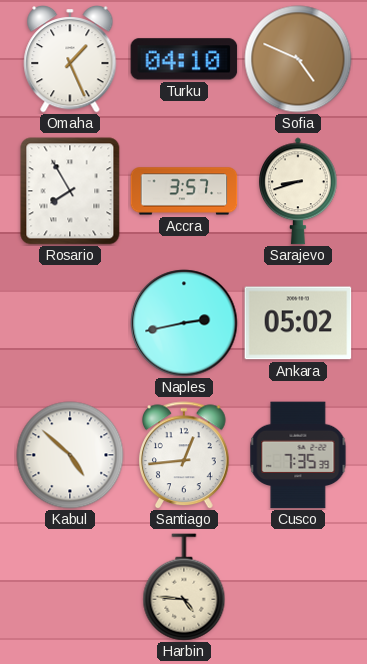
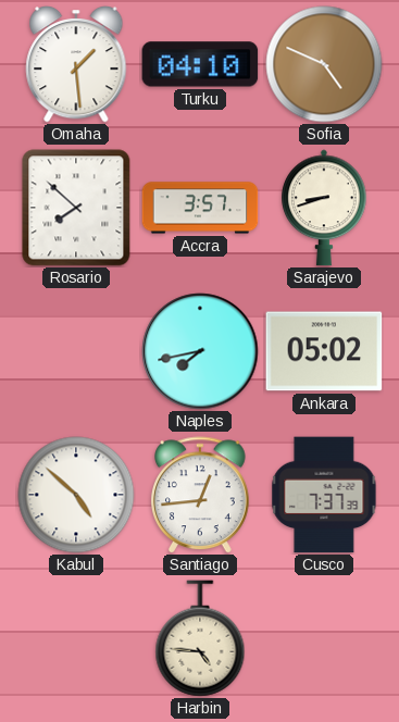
Omaha: 1:26 -> 1:29 (76, 65)
Rosario: 7:55 -> 7:52 (76, 208)
Naples: 2:43 -> 7:43 (200, 351)
Cusco: 7:35 -> 7:37 (324, 495)
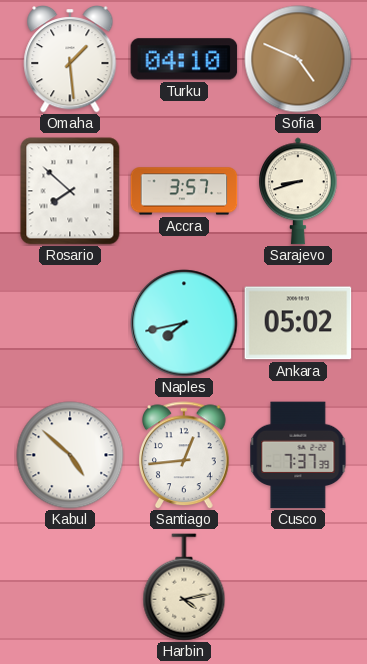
Harbin: 4:46 -> 4:13 (184, 587)
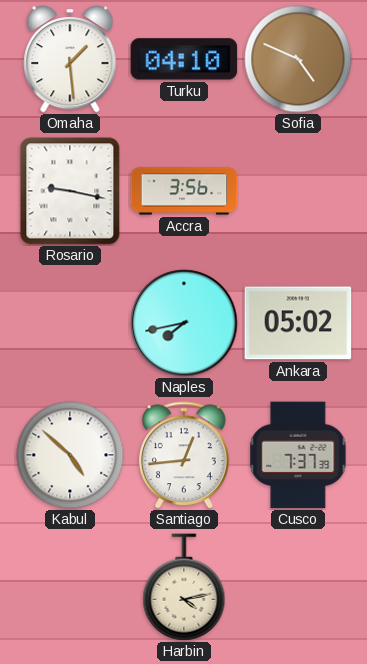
Rosario: 7:52 -> 9:17 (70, 191)
Accra: 3:57 -> 3:56 (184, 191)
Sarajevo: 8:42 -> none (299, 191)
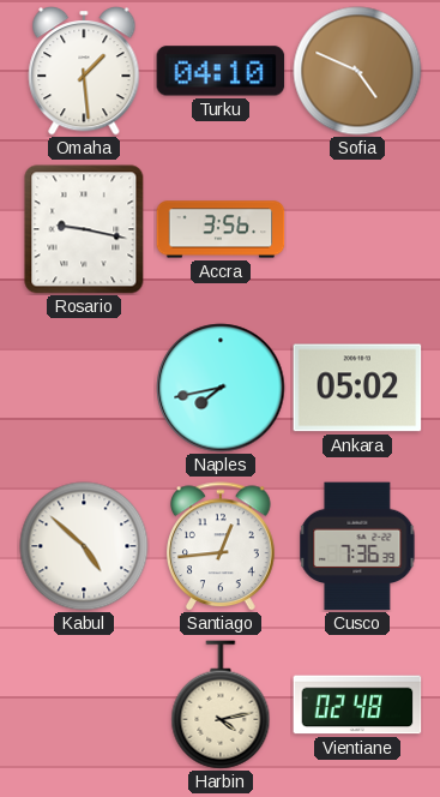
Cusco: 7:37 -> 7:36 (357, 546)
Vientiane: none -> 02:48 (357, 705)
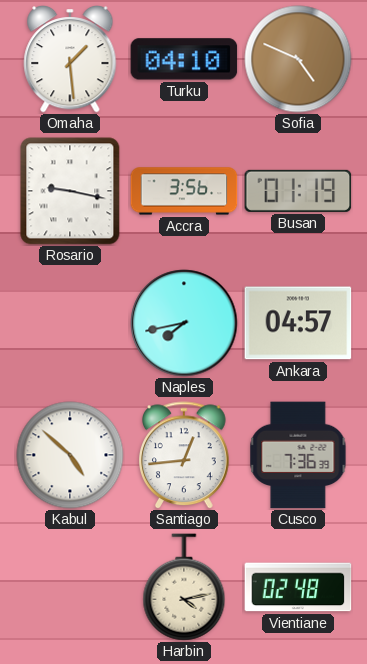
Busan: none -> 01:19 (298, 191)
Ankara: 05:02 -> 04:57 (298, 323)
